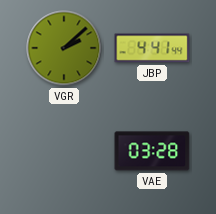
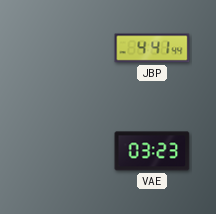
VGR: 2:08 -> none (64, 48)
VAE: 03:28 -> 03:23 (152, 151)
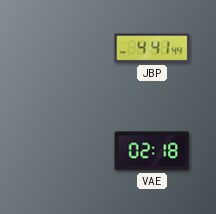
VAE: 03:23 -> 02:18 (152, 151)
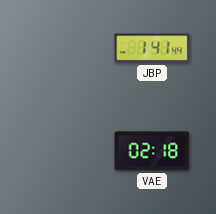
JBP: 4:41 -> 1:41 (152, 48)
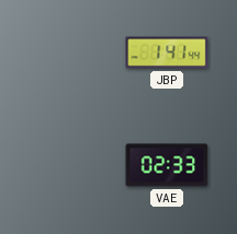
VAE: 02:18 -> 02:33 (167, 165)
